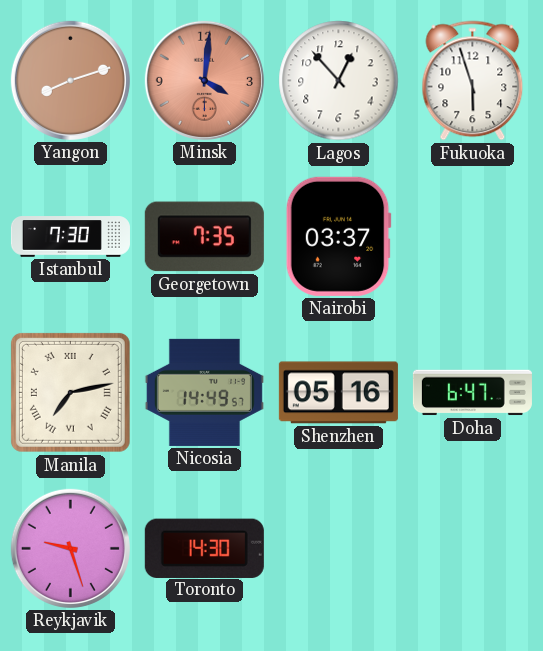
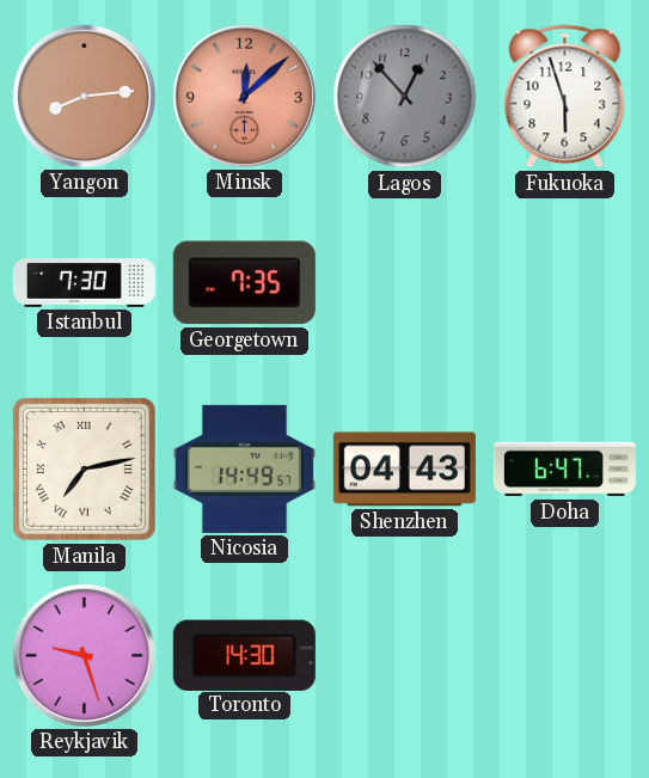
Yangon: 8:12 -> 8:14 (84, 96)
Minsk: 4:01 -> 12:08 (244, 96)
Lagos dial: white -> grey (405, 97)
Nairobi: 03:37 -> none (338, 236)
Shenzhen: 05:16 -> 04:43 (404, 470)
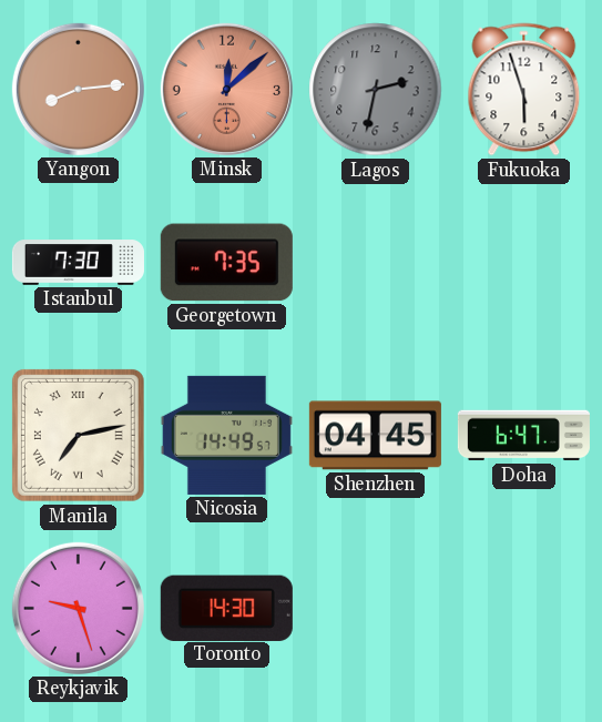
Lagos: 12:53 -> 2:32 (376, 90)
Shenzhen: 04:43 -> 04:45 (375, 436)
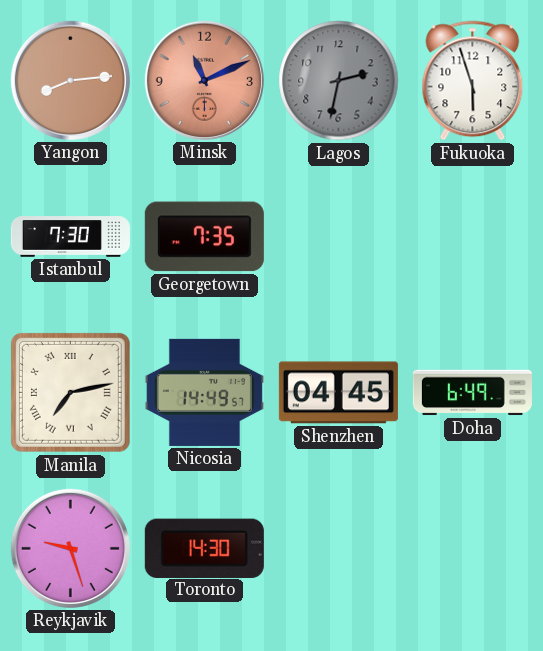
Minsk: 12:08 -> 11:11 (204, 80)
Doha: 6:47 -> 6:49 (472, 393)
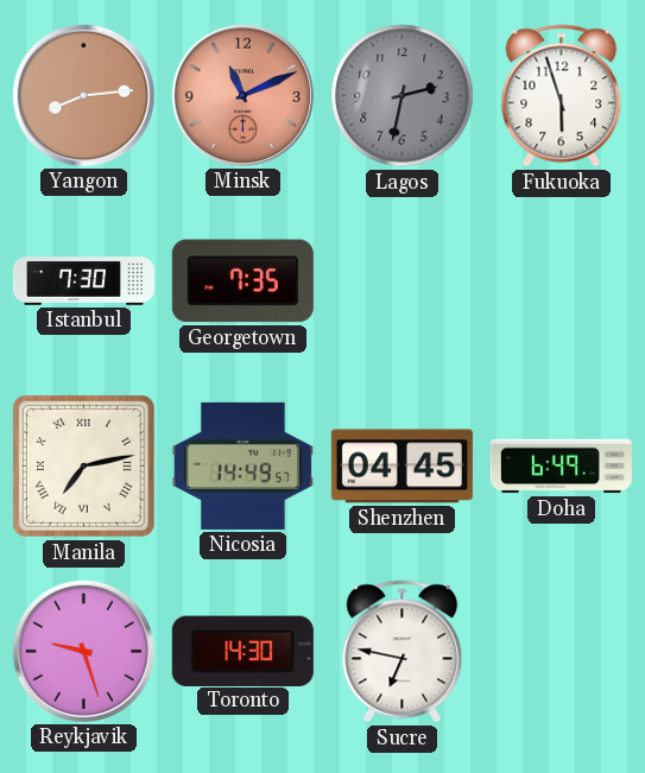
Sucre: none -> 6:47 (403, 652)
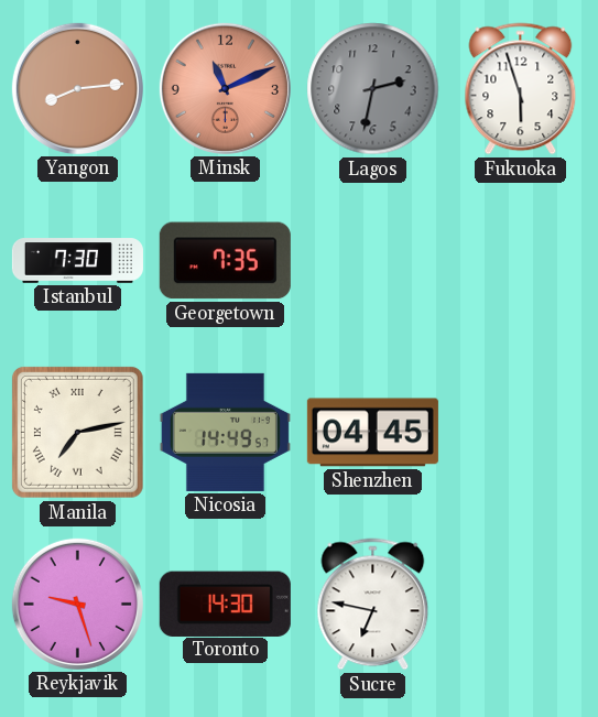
Doha: 6:49 -> none (561, 467)
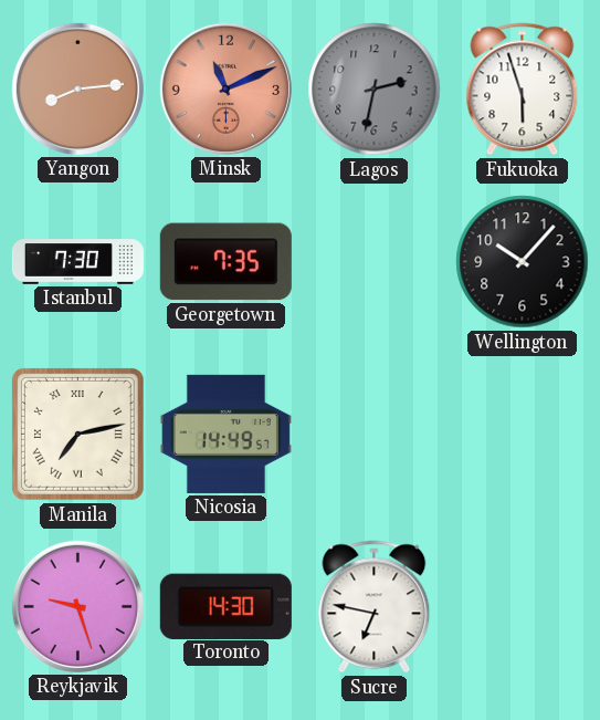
Wellington: none -> 10:07 (523, 262)
Shenzhen: 04:45 -> none (372, 433)
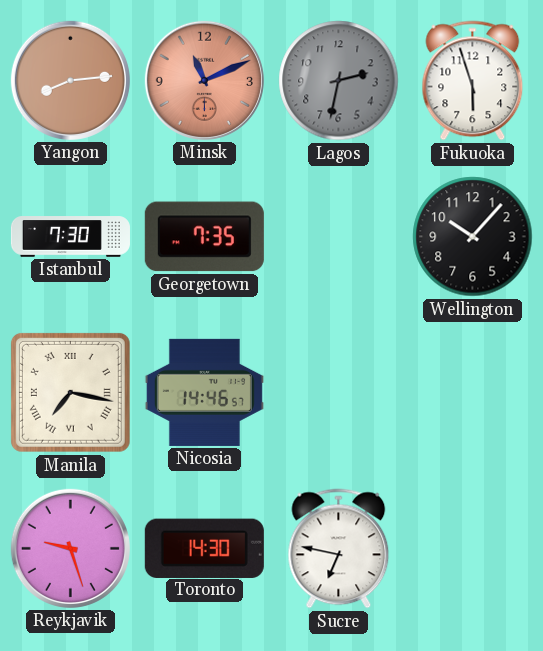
Manila: 7:13 -> 7:17 (70, 392)
Nicosia: 14:49 -> 14:46 (204, 392)
